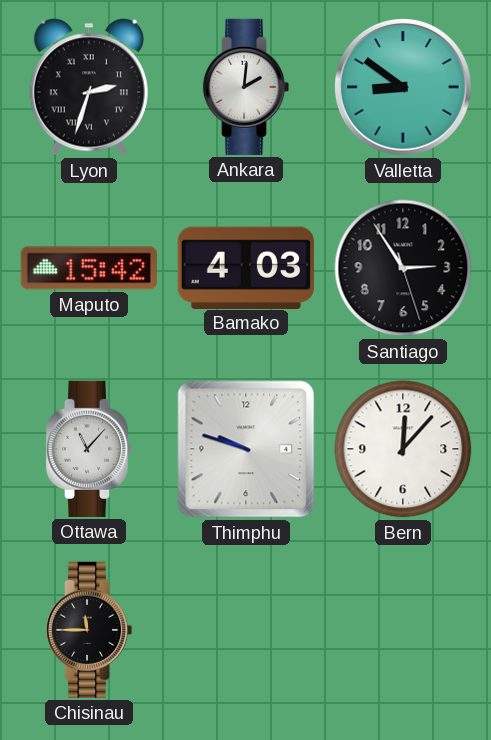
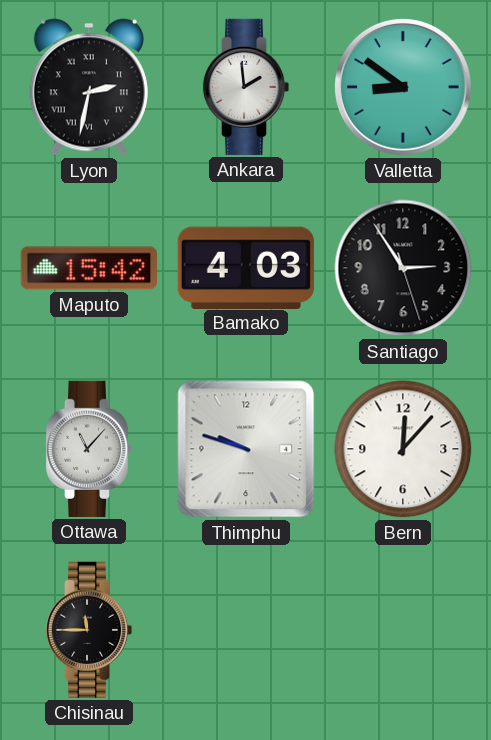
Lyon: 2:33 -> 2:32 (89, 87)
Ankara: 2:01 -> 1:59 (246, 87)
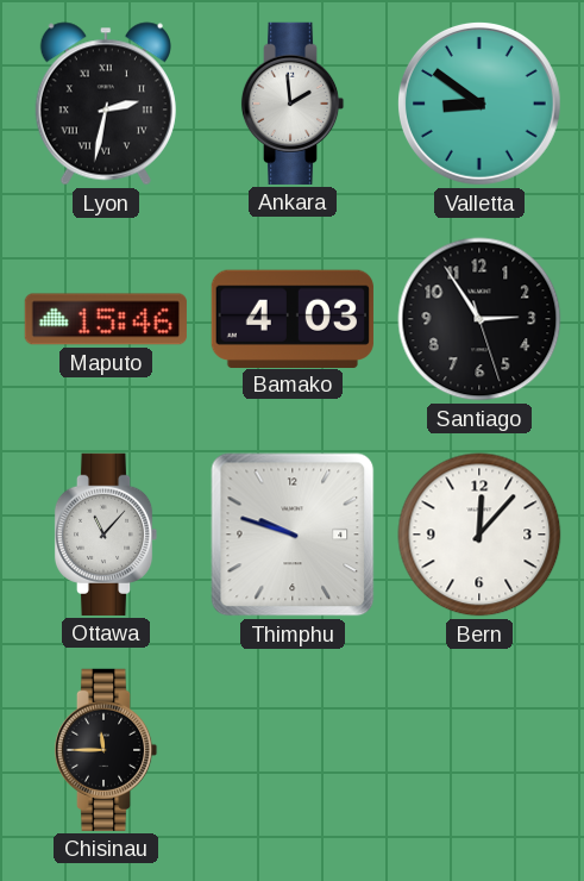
Maputo: 15:42 -> 15:46 (106, 319)
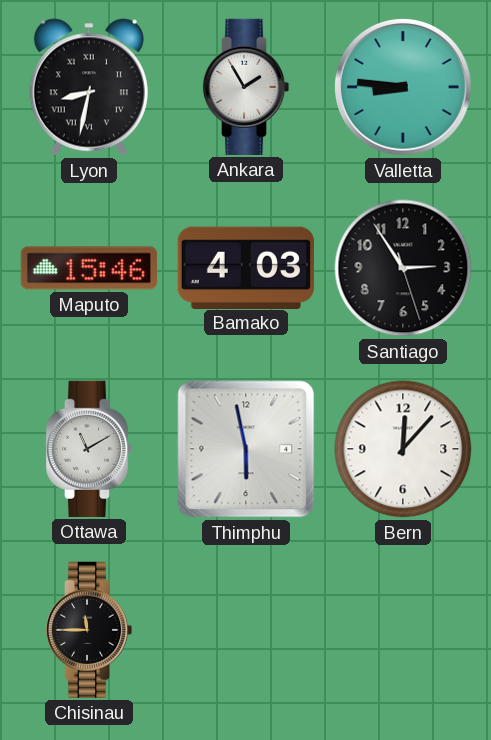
Lyon: 2:32 -> 8:32 (89, 87)
Ankara: 1:59 -> 1:55 (246, 87)
Valletta: 8:51 -> 8:46 (403, 87)
Ottawa: 11:07 -> 11:10 (89, 449)
Thimphu: 9:48 -> 5:58 (246, 449)
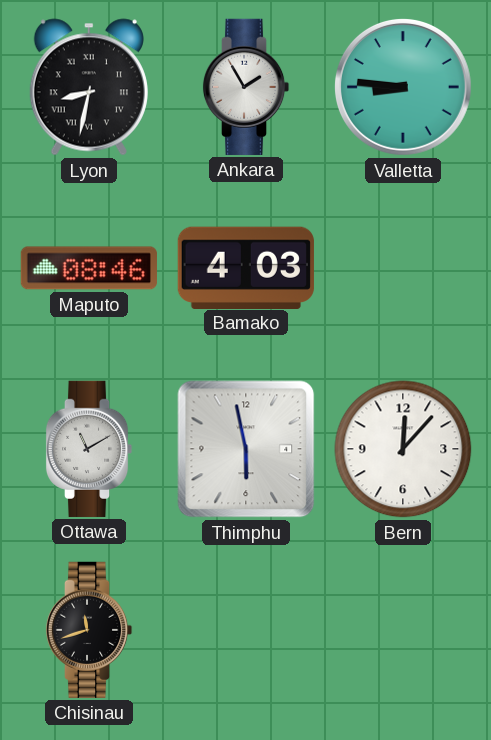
Maputo: 15:46 -> 08:46 (89, 268)
Santiago: 2:54 -> none (403, 268)
Chisinau: 11:45 -> 11:42 (89, 630)
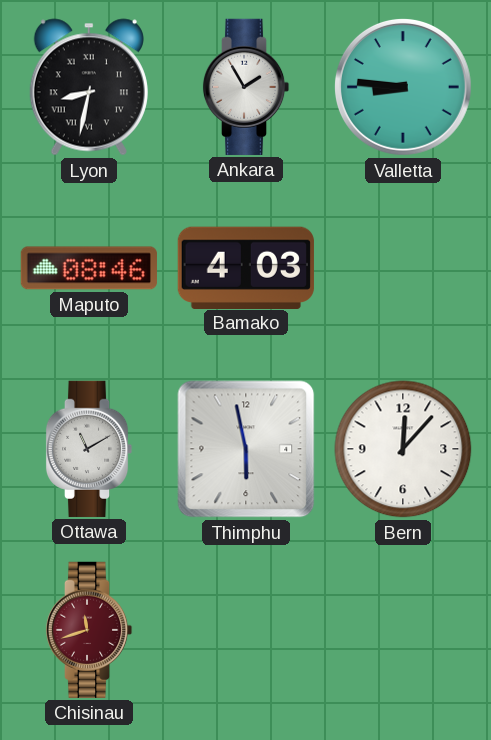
Chisinau dial: black -> burgundy (89, 630)
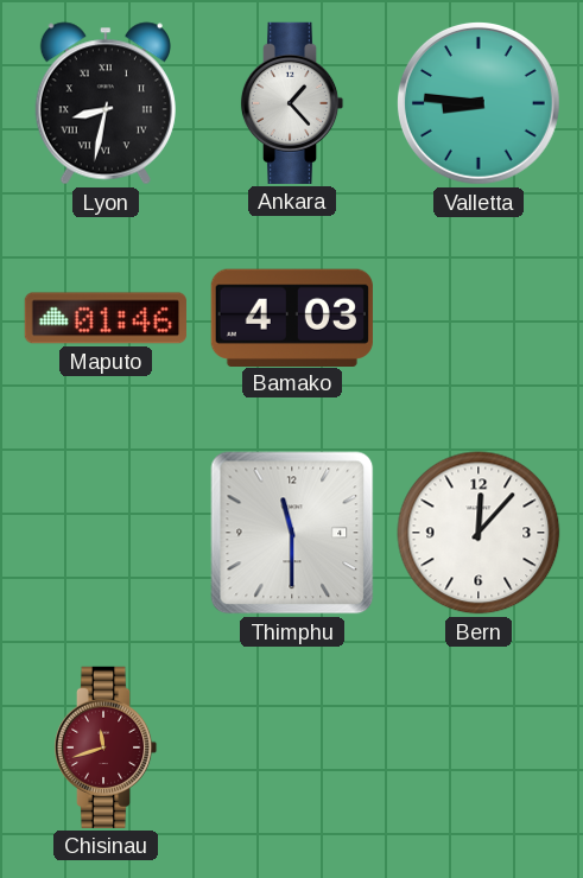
Ankara: 1:55 -> 1:23 (292, 103)
Maputo: 08:46 -> 01:46 (106, 318)
Ottawa: 11:10 -> none (89, 449)
Thimphu: 5:58 -> 11:30 (292, 533)
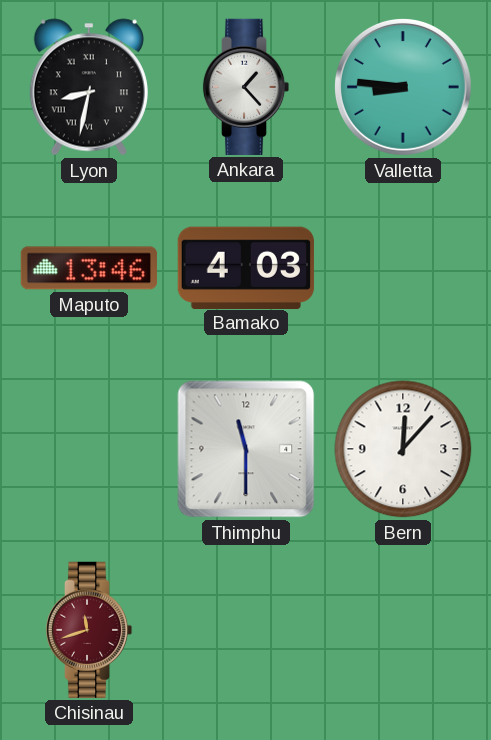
Maputo: 01:46 -> 13:46 (89, 268)
